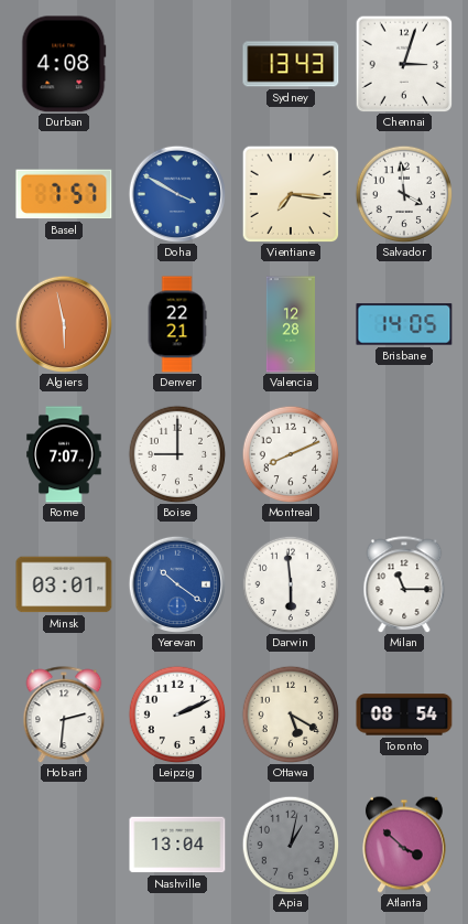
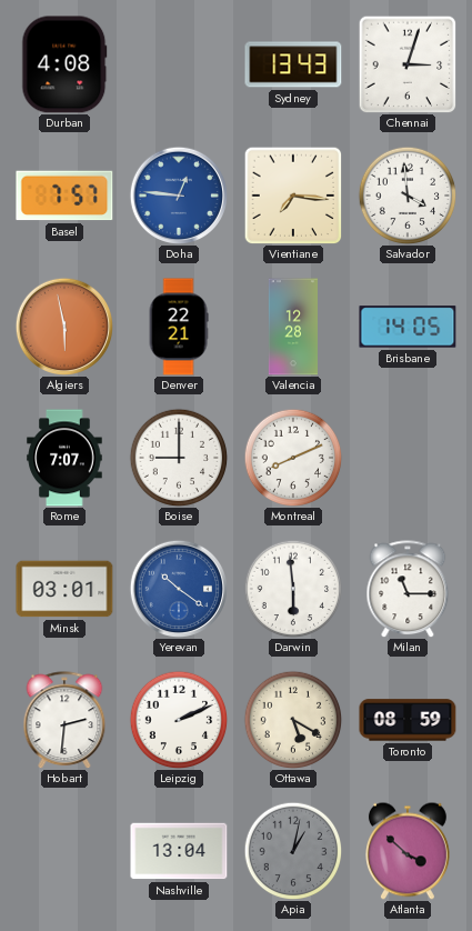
Doha: 3:50 -> 12:46 (178, 194)
Toronto: 08:54 -> 08:59 (408, 720)
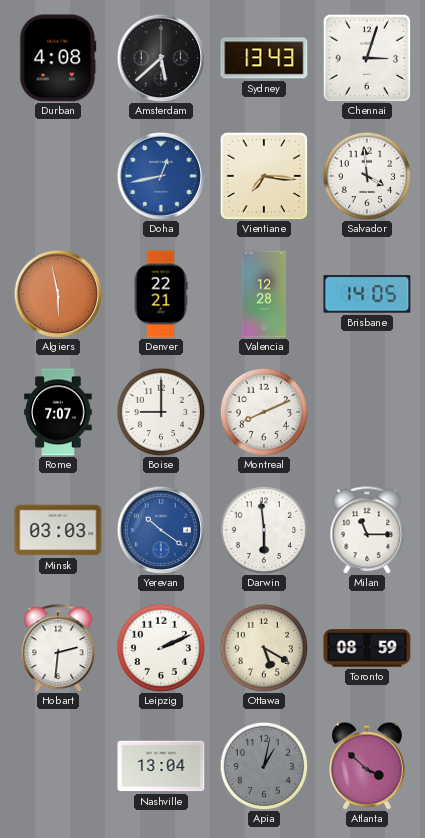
Amsterdam: none -> 5:38 (160, 57)
Basel: 7:57 -> none (64, 196)
Doha: 12:46 -> 12:43 (160, 175)
Minsk: 03:01 -> 03:03 (58, 530)
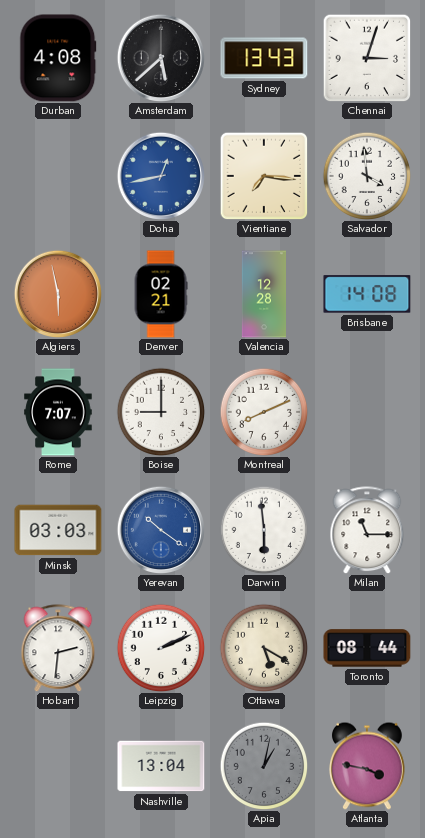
Denver: 22:21 -> 02:21 (161, 294)
Brisbane: 14:05 -> 14:08 (367, 294)
Toronto: 08:59 -> 08:44 (367, 648)
Atlanta: 3:52 -> 3:47 (368, 766)
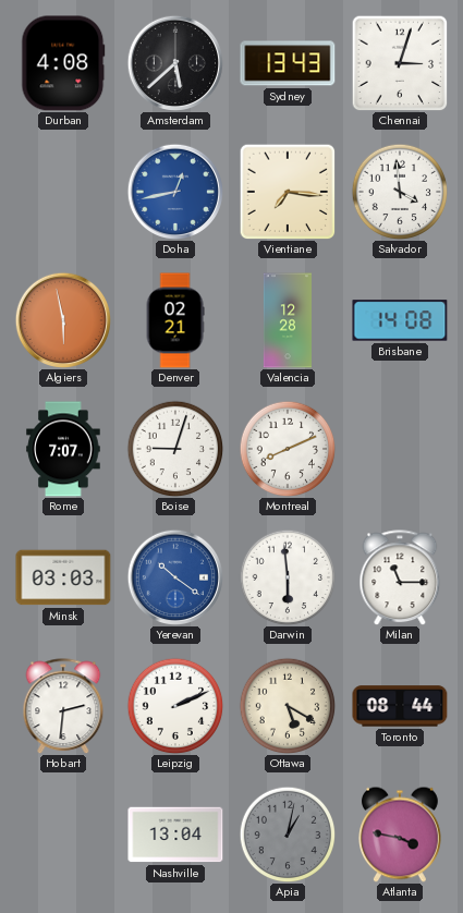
Boise: 9:00 -> 9:03 (175, 449)
